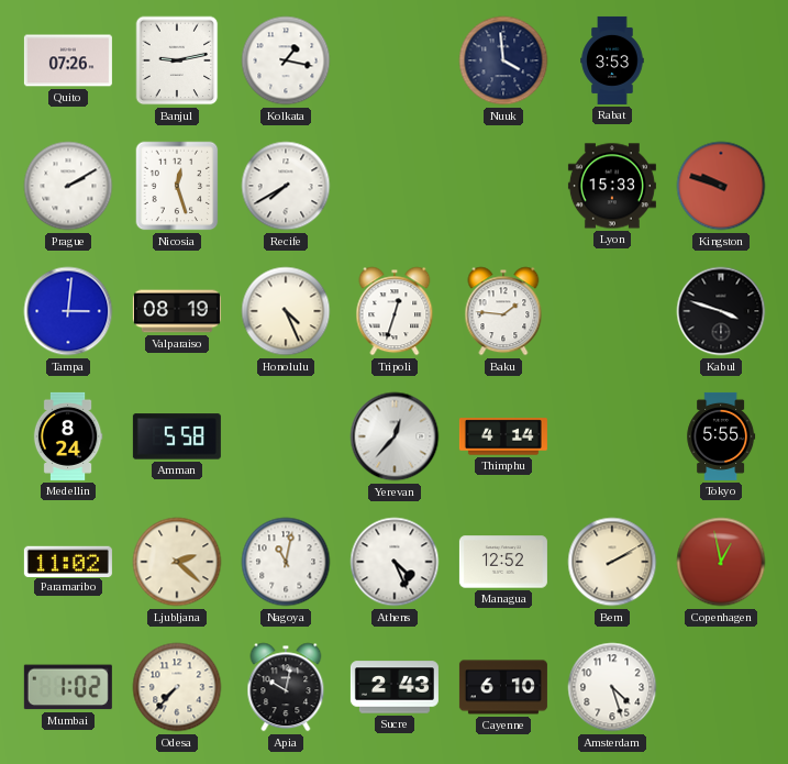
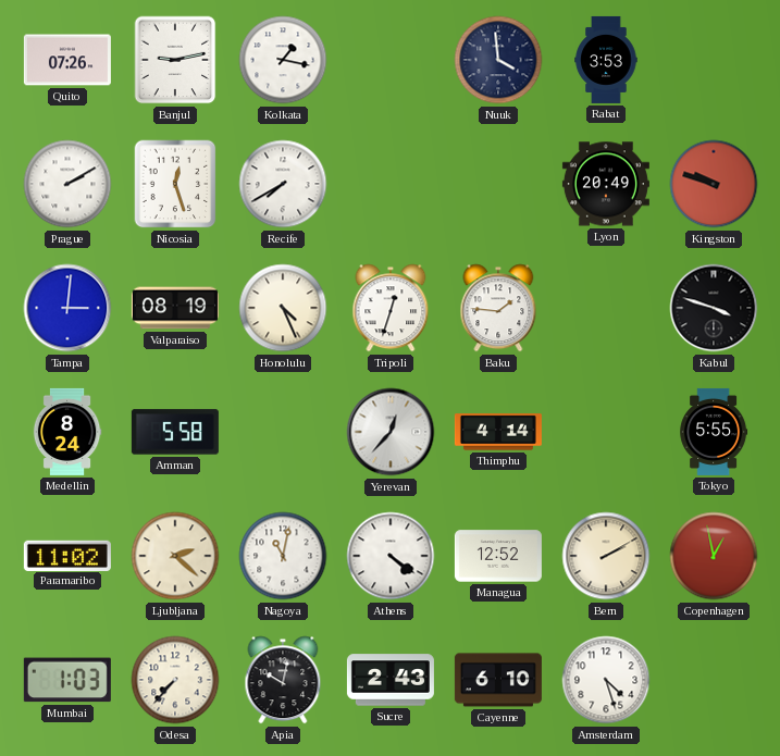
Lyon: 15:33 -> 20:49 (606, 184)
Athens: 4:26 -> 4:21 (391, 556)
Mumbai: 1:02 -> 1:03 (67, 680)
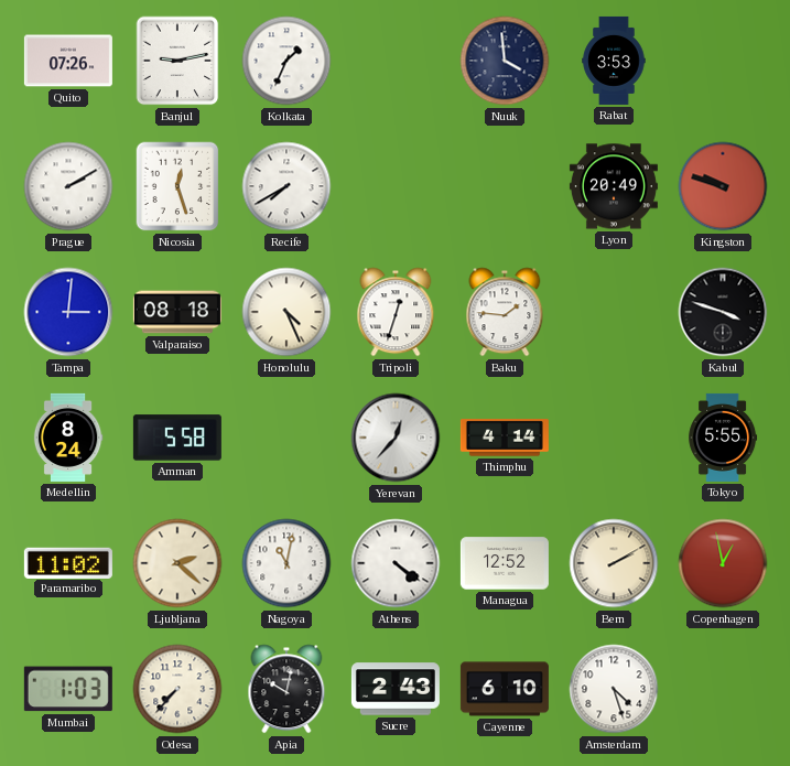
Kolkata: 1:17 -> 1:34 (286, 61)
Valparaiso: 08:19 -> 08:18 (177, 312)
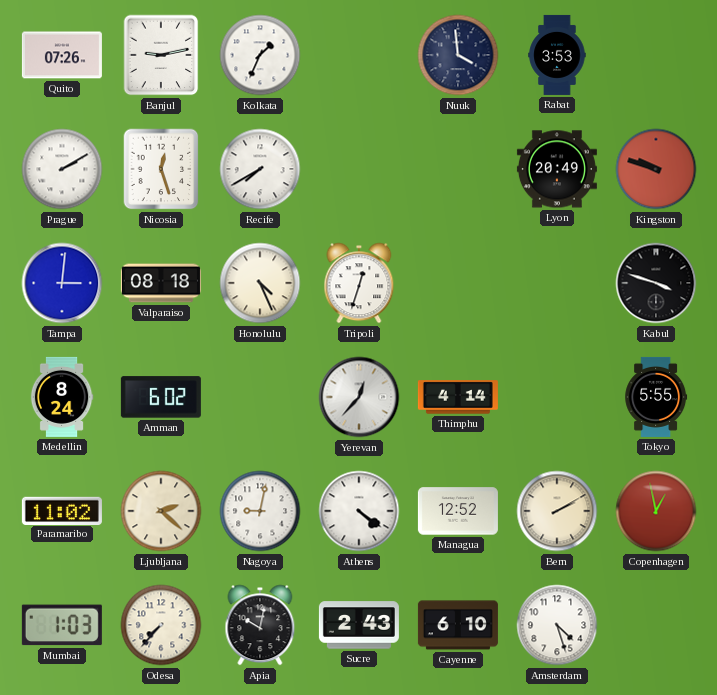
Baku: 1:46 -> none (505, 312)
Amman: 5:58 -> 6:02 (161, 397)
Nagoya: 11:02 -> 9:02 (260, 511)
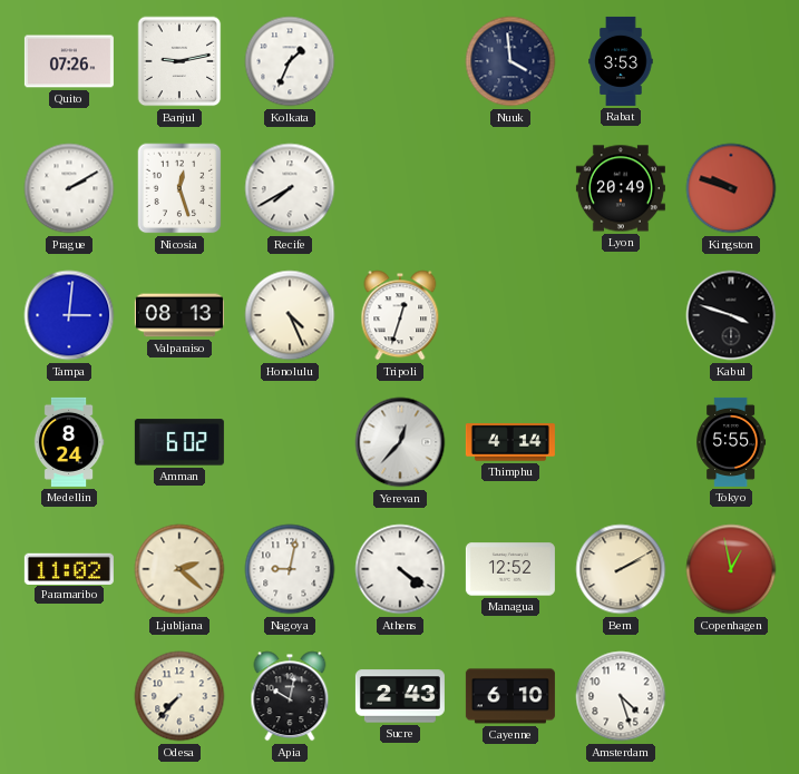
Valparaiso: 08:18 -> 08:13 (179, 315)
Mumbai: 1:03 -> none (62, 625)
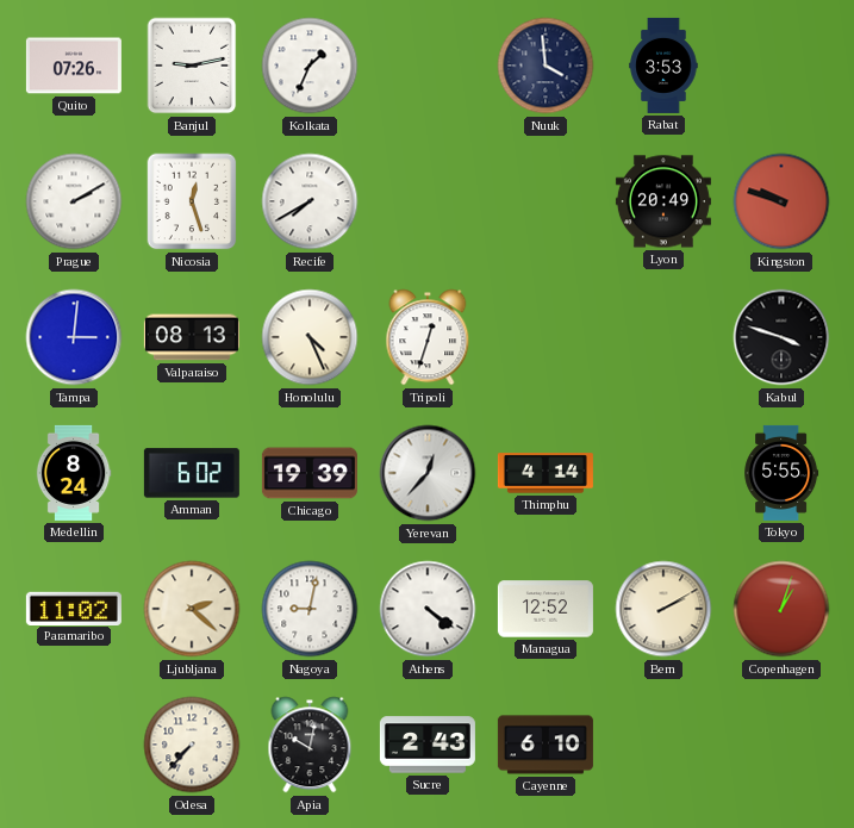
Chicago: none -> 19:39 (310, 473)
Copenhagen: 12:58 -> 1:03 (781, 609)
Amsterdam: 4:27 -> none (621, 696)
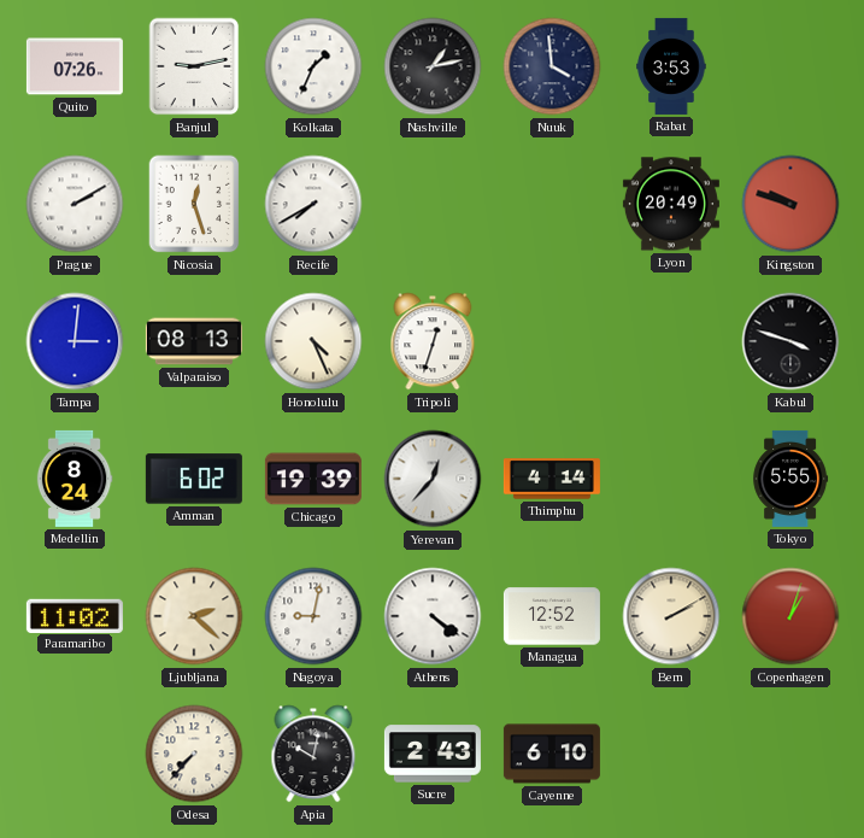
Nashville: none -> 1:13 (433, 66)
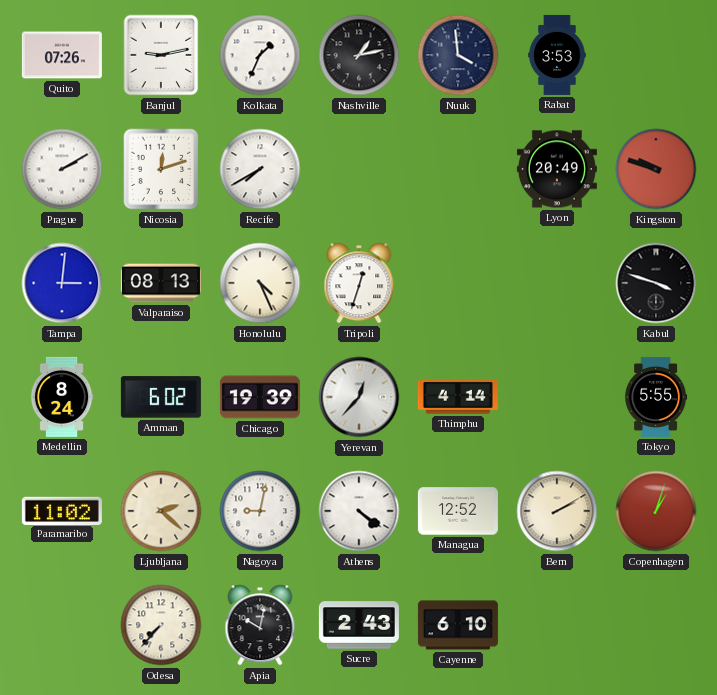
Nicosia: 12:27 -> 12:12 (161, 169)
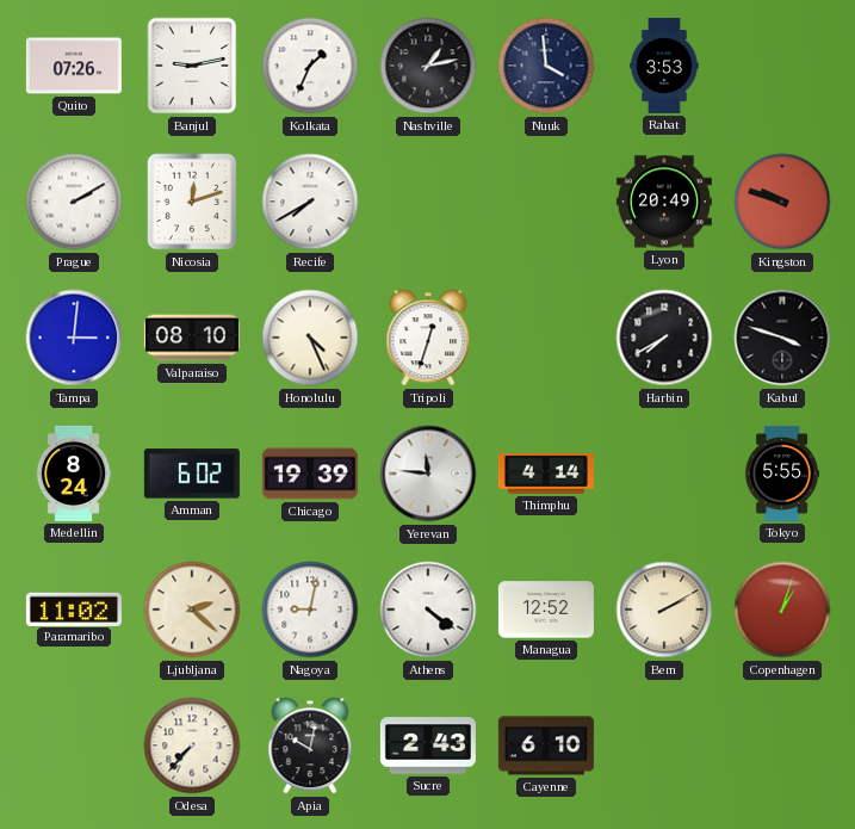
Valparaiso: 08:13 -> 08:10 (192, 338)
Harbin: none -> 7:40 (664, 338)
Yerevan: 12:37 -> 11:46 (428, 474)
